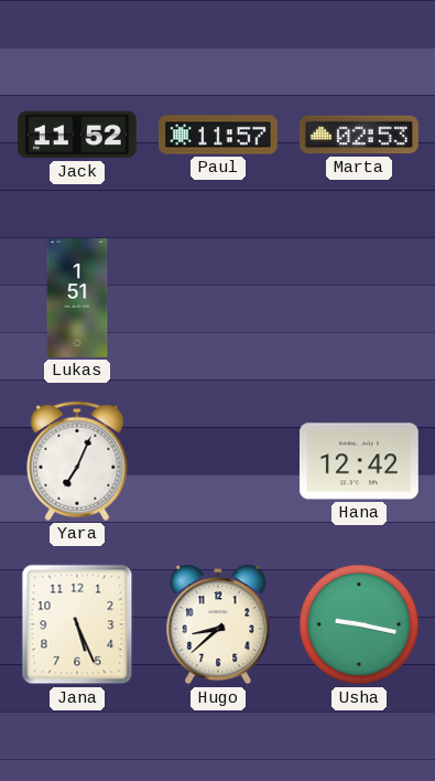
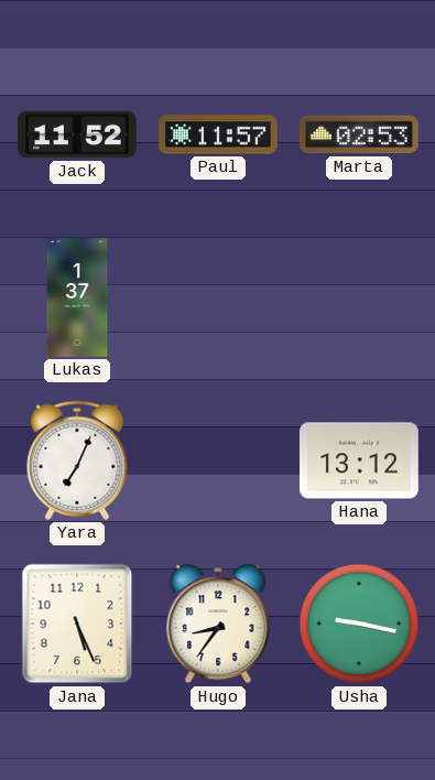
Lukas: 1:51 -> 1:37 (77, 299)
Hana: 12:42 -> 13:12 (360, 461)
Hugo: 8:38 -> 8:36 (218, 624)
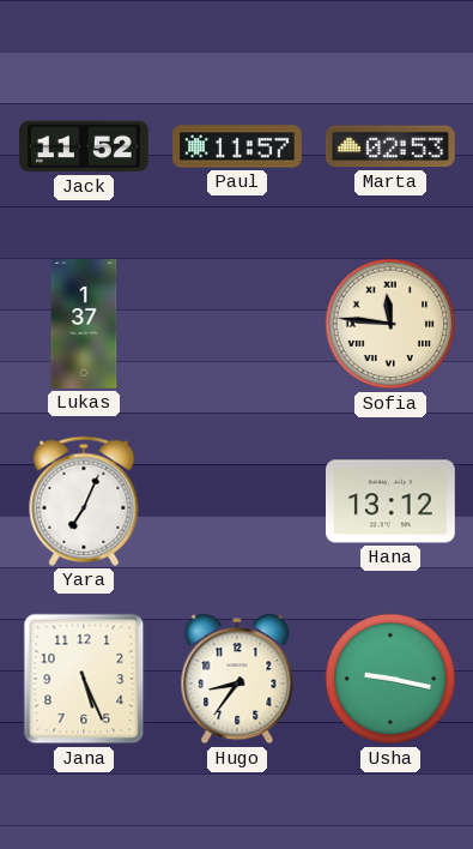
Sofia: none -> 11:46 (390, 324)
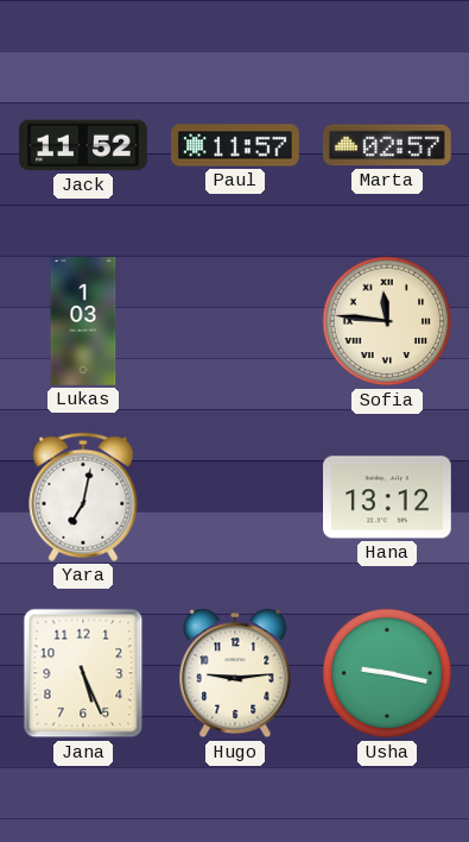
Marta: 02:53 -> 02:57 (387, 145)
Lukas: 1:37 -> 1:03 (83, 322)
Yara: 7:04 -> 7:02 (83, 497)
Hugo: 8:36 -> 9:14 (235, 673)
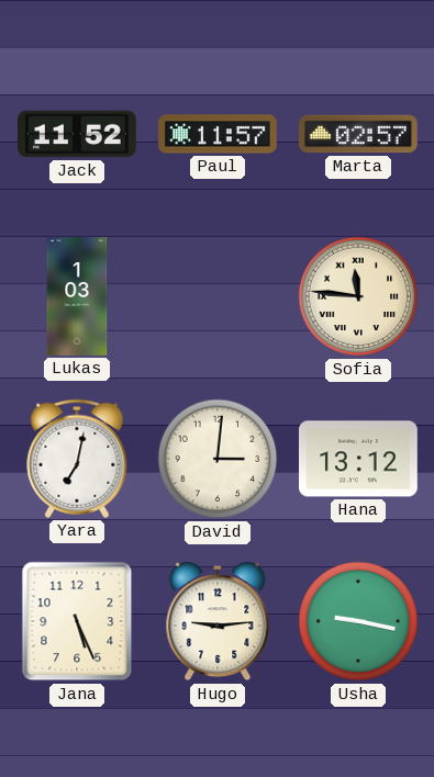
David: none -> 3:01 (218, 459)
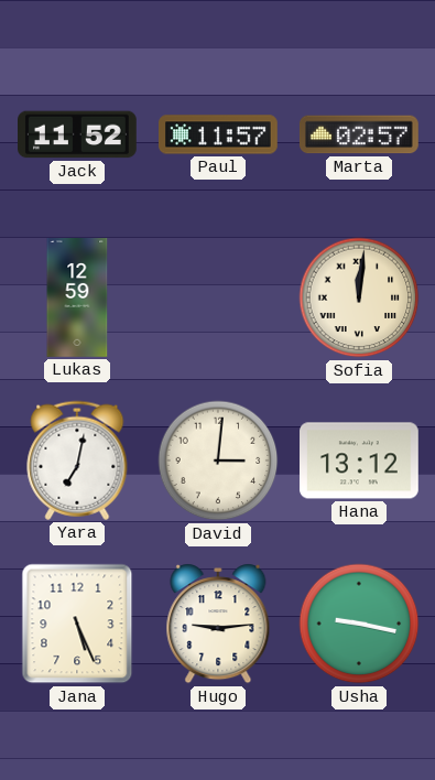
Lukas: 1:03 -> 12:59 (77, 299)
Sofia: 11:46 -> 12:01 (359, 297)
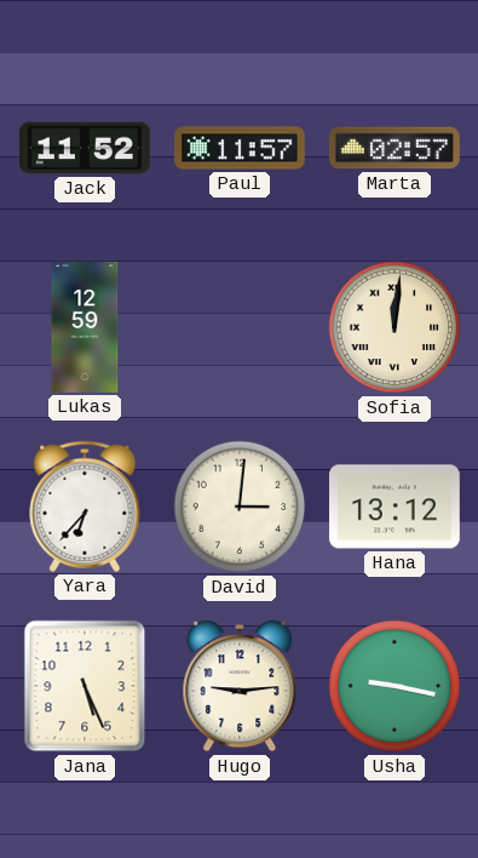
Yara: 7:02 -> 6:37 (85, 507)
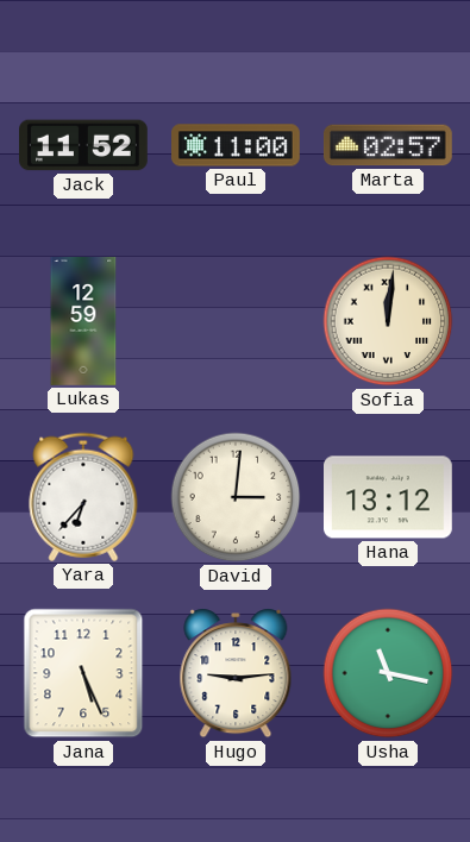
Paul: 11:57 -> 11:00 (237, 145)
Usha: 9:17 -> 11:17 (388, 673)
